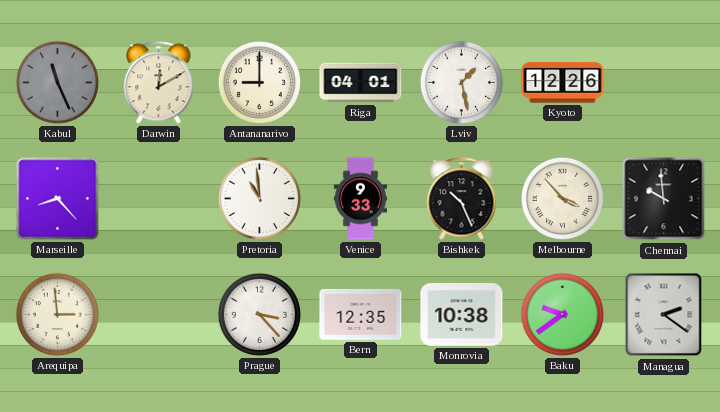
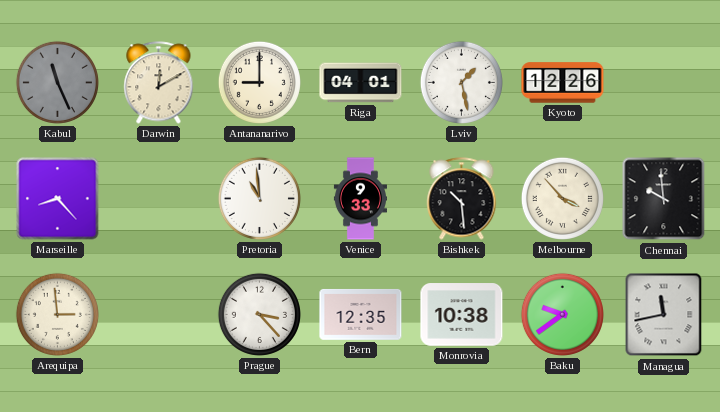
Bishkek: 10:26 -> 10:29 (462, 199)
Managua: 2:21 -> 11:43 (664, 315)
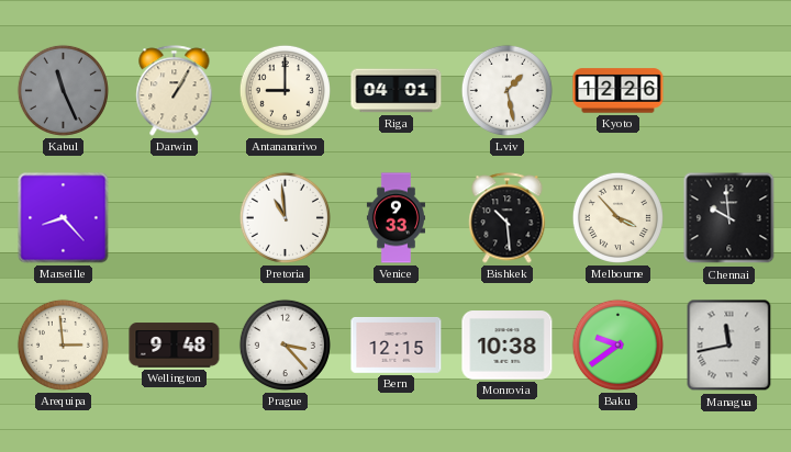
Darwin: 12:10 -> 1:05 (175, 91)
Wellington: none -> 9:48 (175, 346)
Bern: 12:35 -> 12:15 (397, 344)
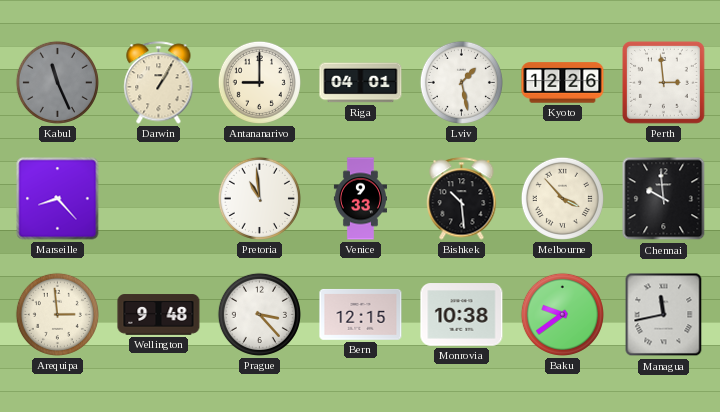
Perth: none -> 2:59 (664, 83)
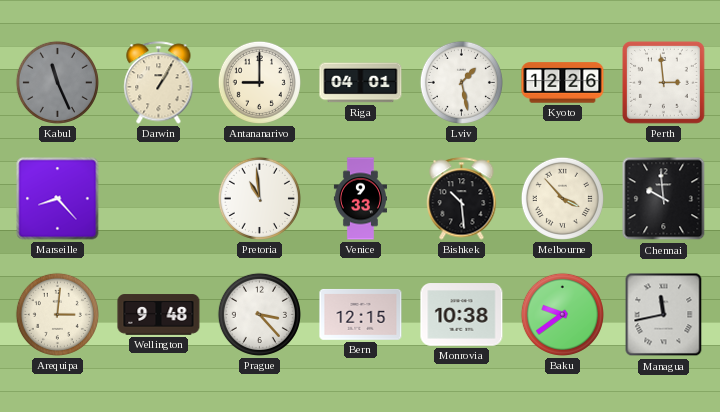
Arequipa: 2:59 -> 3:01 (57, 314)
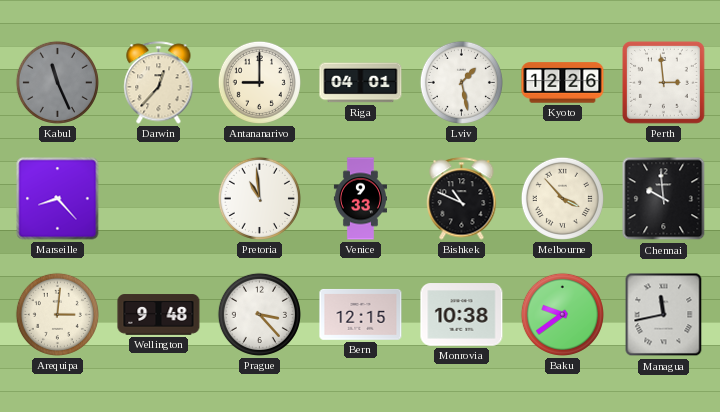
Darwin: 1:05 -> 12:37 (159, 83)
Bishkek: 10:29 -> 10:49 (462, 199)
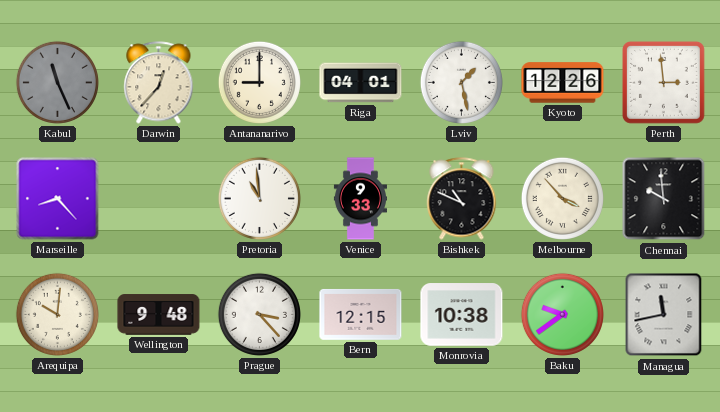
Arequipa: 3:01 -> 10:01 (57, 314)
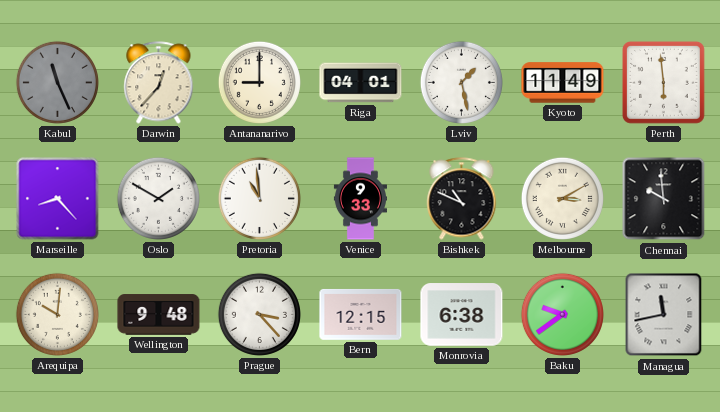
Kyoto: 12:26 -> 11:49 (563, 83)
Perth: 2:59 -> 5:59 (664, 83)
Oslo: none -> 1:50 (158, 198)
Melbourne: 3:53 -> 3:10 (562, 198)
Monrovia: 10:38 -> 6:38 (462, 315)
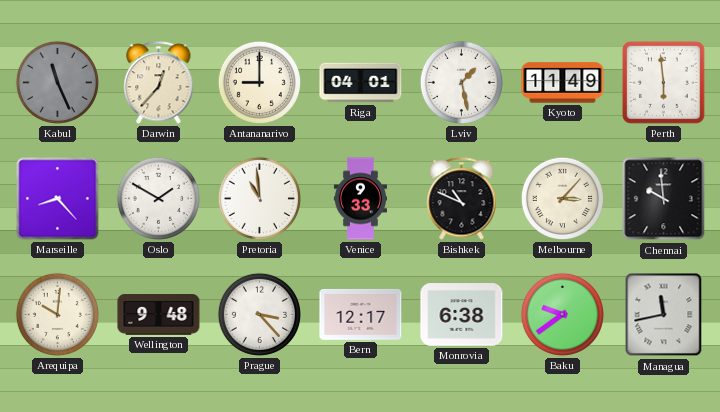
Melbourne: 3:10 -> 3:07 (562, 198)
Bern: 12:15 -> 12:17 (361, 314)
